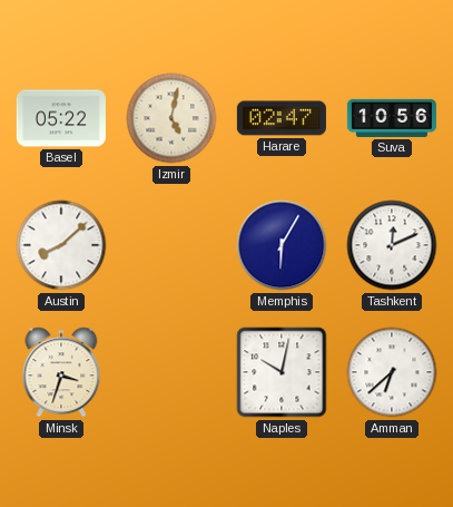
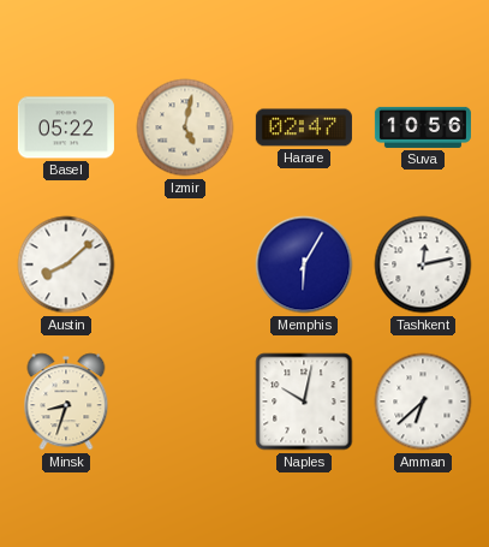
Tashkent: 12:11 -> 12:13 (423, 264)
Minsk: 3:33 -> 8:33 (66, 402)
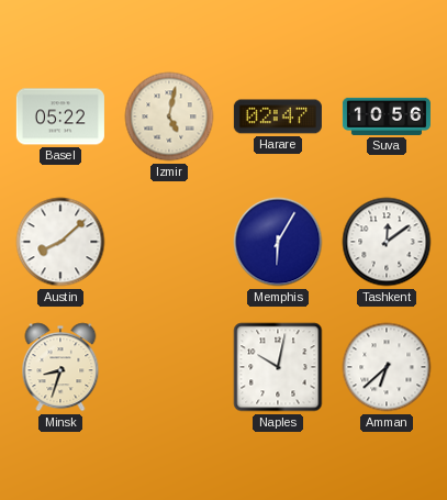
Tashkent: 12:13 -> 12:09 (387, 242)
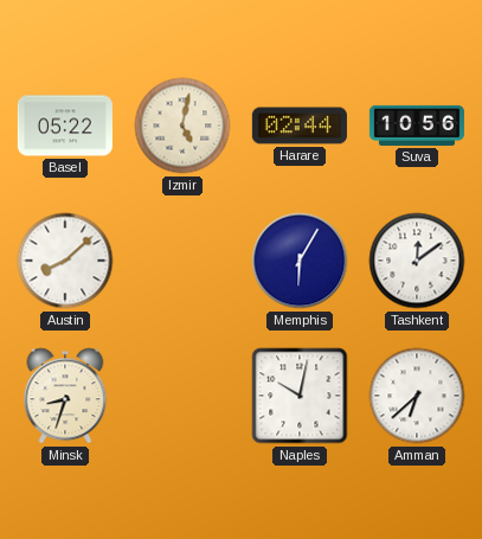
Harare: 02:47 -> 02:44 (300, 126)
